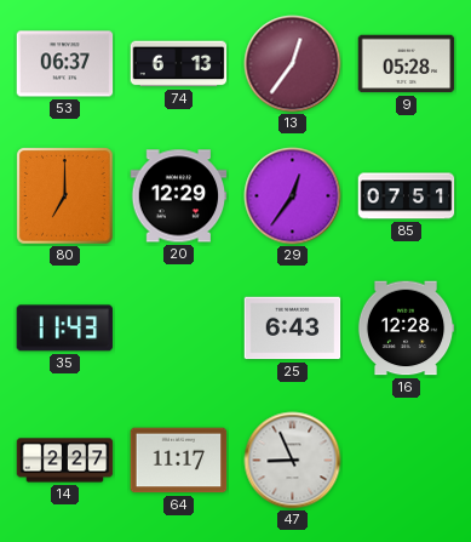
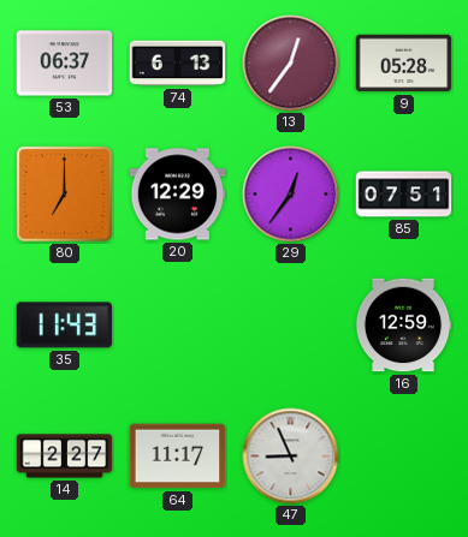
25: 6:43 -> none (293, 329)
16: 12:28 -> 12:59 (403, 326)
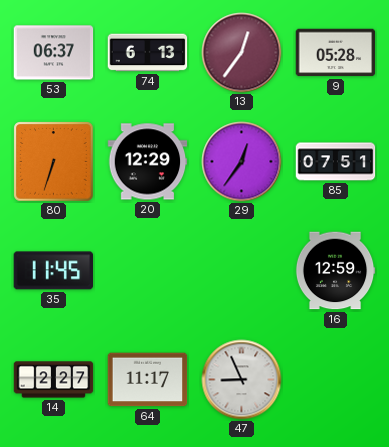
80: 7:00 -> 6:33 (54, 162)
35: 11:43 -> 11:45 (53, 271)
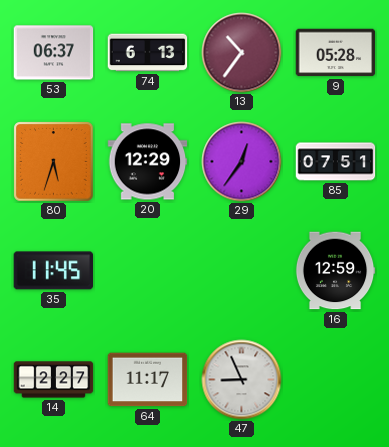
13: 12:36 -> 10:36 (242, 53)
80: 6:33 -> 5:33 (54, 162)
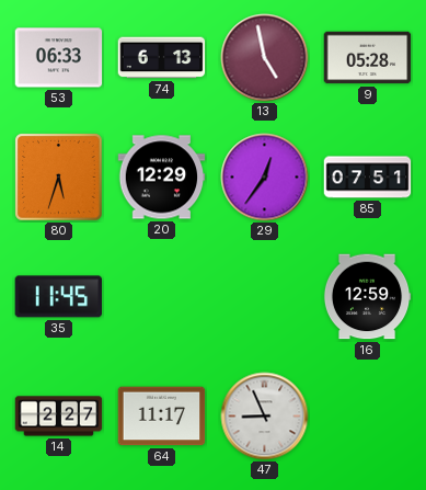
53: 06:37 -> 06:33 (59, 58)
13: 10:36 -> 4:58 (265, 58)
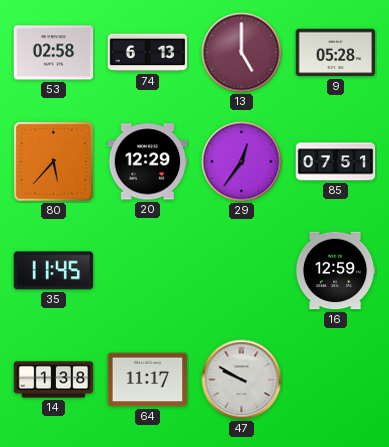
53: 06:33 -> 02:58 (54, 53)
13: 4:58 -> 5:00 (242, 53)
80: 5:33 -> 5:37 (54, 162)
14: 2:27 -> 1:38 (54, 380)
47: 8:56 -> 9:50 (242, 380)
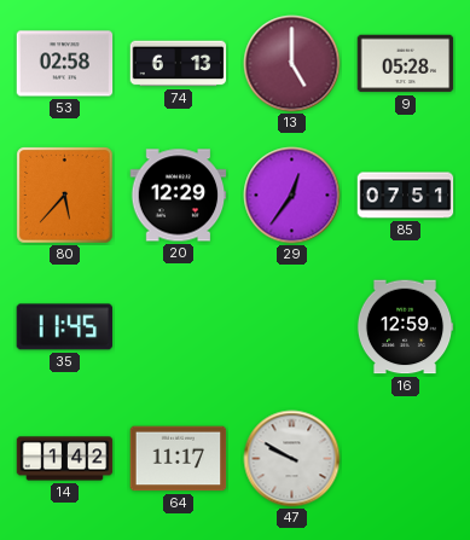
14: 1:38 -> 1:42 (65, 459)
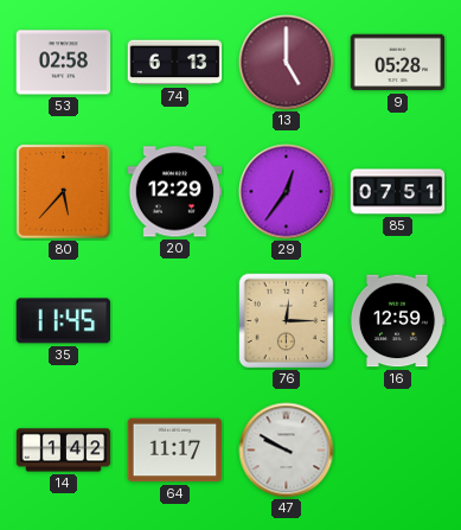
76: none -> 12:15 (287, 321)
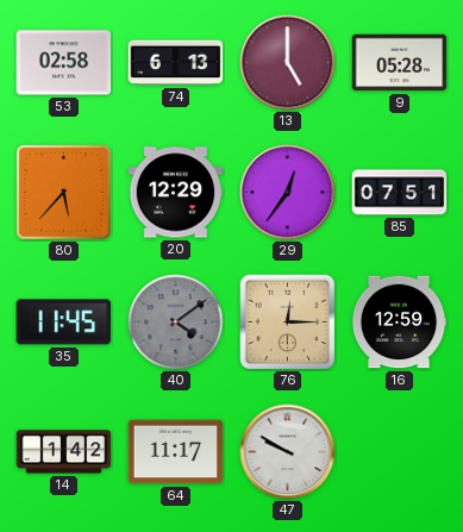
40: none -> 4:09 (176, 323)
